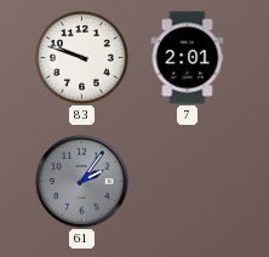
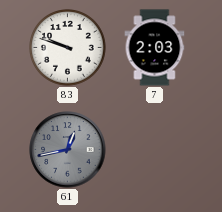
7: 2:01 -> 2:03 (155, 48)
61: 2:06 -> 12:43 (68, 150)
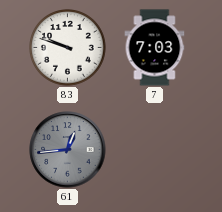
7: 2:03 -> 7:03 (155, 48)
61: 12:43 -> 12:44 (68, 150)
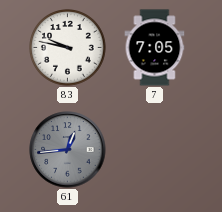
83: 9:48 -> 9:47 (68, 48)
7: 7:03 -> 7:05 (155, 48)
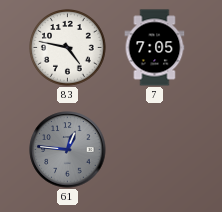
83: 9:47 -> 4:47 (68, 48)
61: 12:44 -> 12:46 (68, 150)
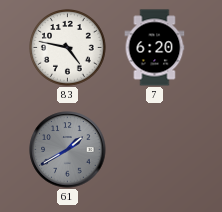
7: 7:05 -> 6:20 (155, 48)
61: 12:46 -> 1:40 (68, 150)
